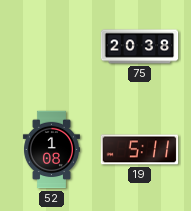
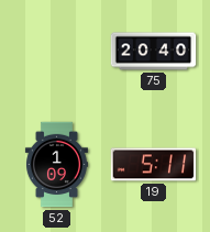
75: 20:38 -> 20:40 (154, 52)
52: 1:08 -> 1:09 (56, 165)
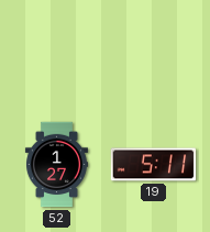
75: 20:40 -> none (154, 52)
52: 1:09 -> 1:27 (56, 165)
